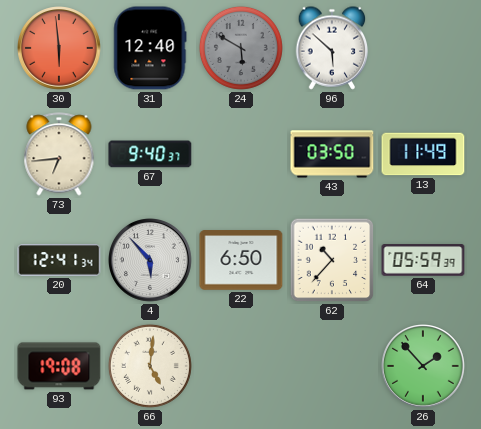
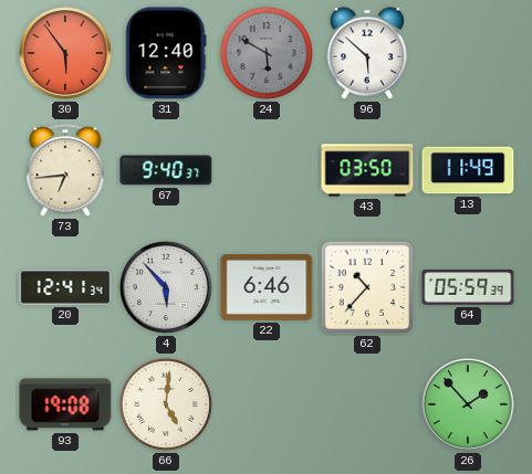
30: 5:59 -> 5:54 (66, 54)
22: 6:50 -> 6:46 (267, 287)
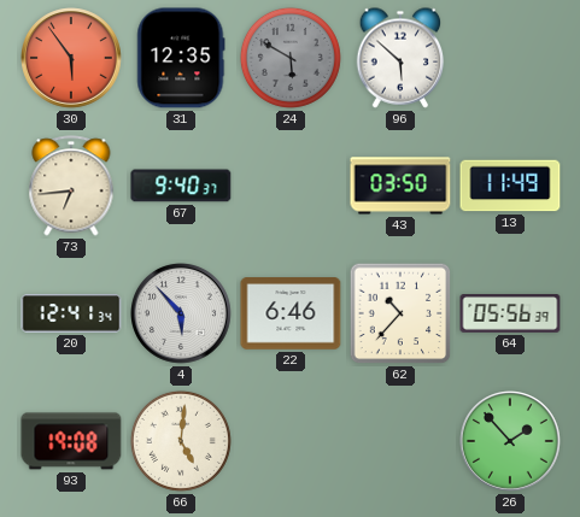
31: 12:40 -> 12:35 (181, 58)
64: 05:59 -> 05:56 (510, 313)
